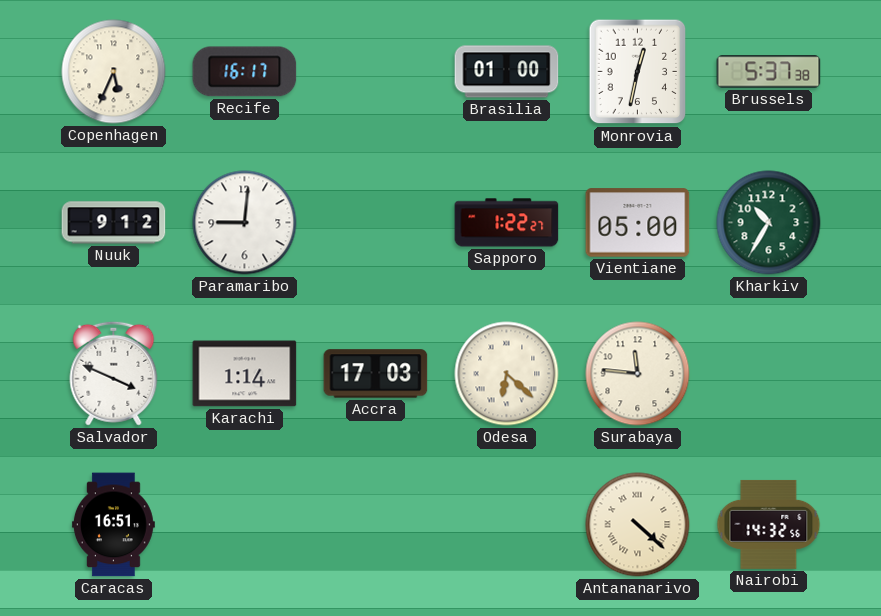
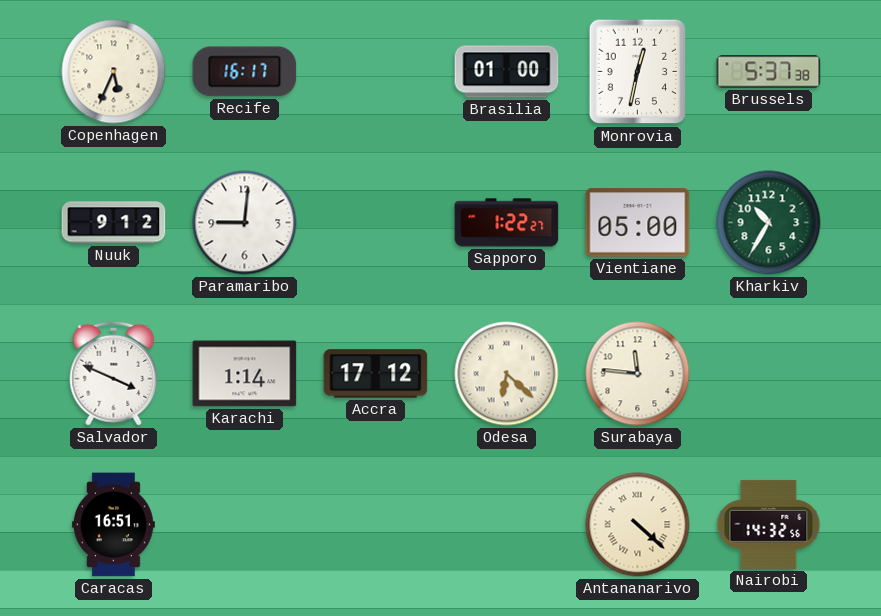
Accra: 17:03 -> 17:12 (376, 374)
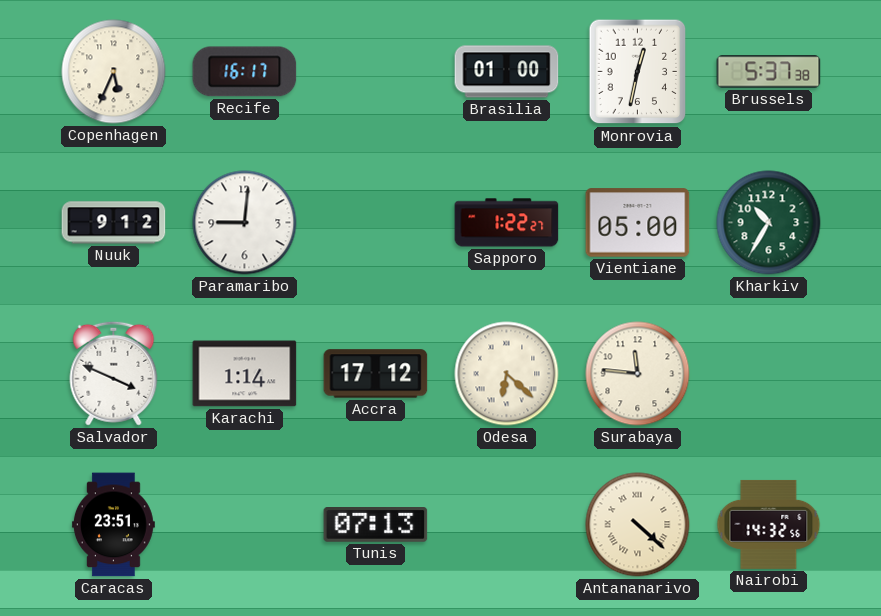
Caracas: 16:51 -> 23:51 (113, 525)
Tunis: none -> 07:13 (376, 525)
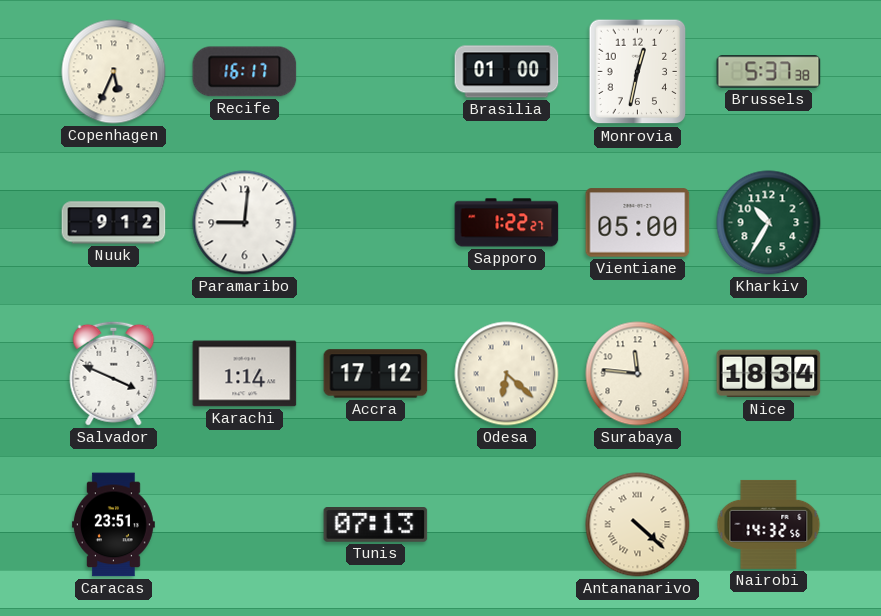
Nice: none -> 18:34 (769, 374)
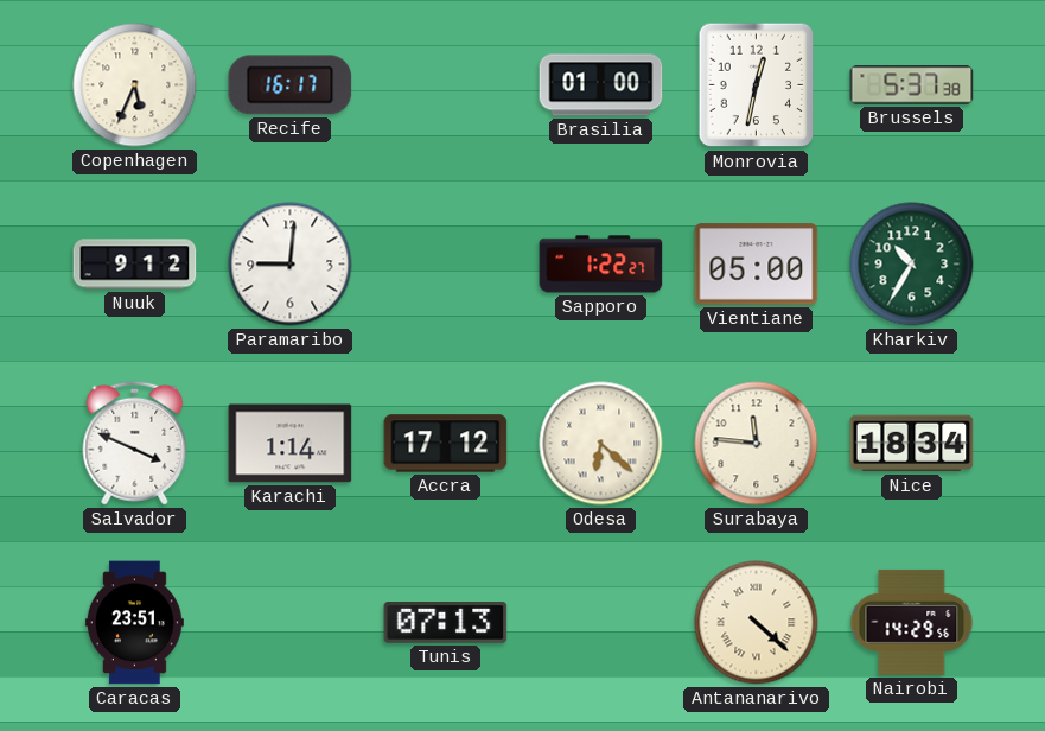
Nairobi: 14:32 -> 14:29 (912, 622)
